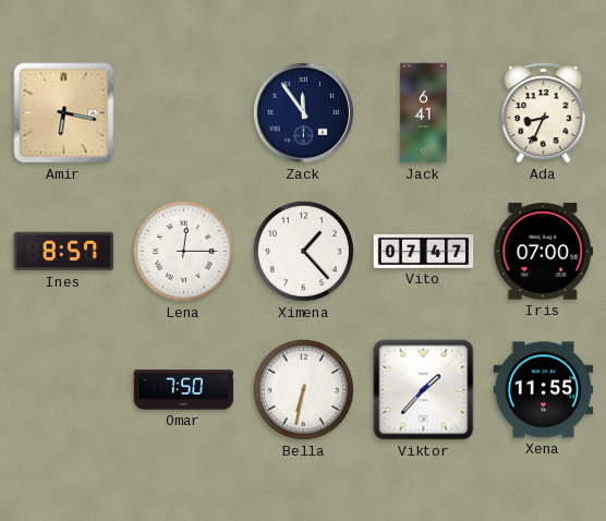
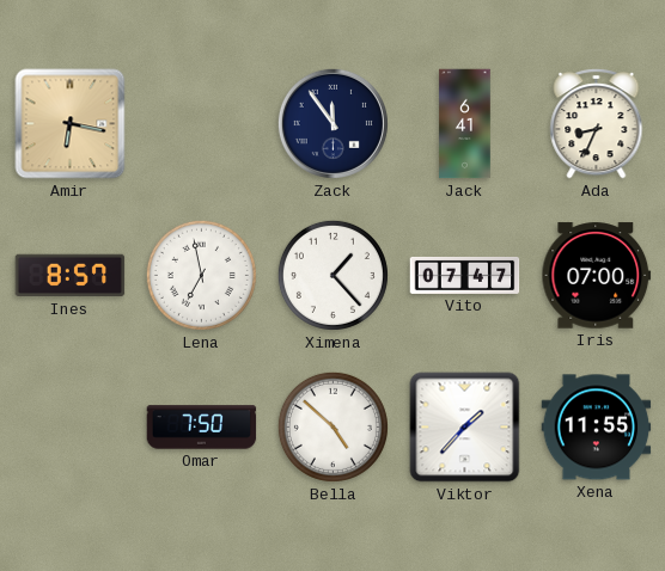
Lena: 12:15 -> 6:58 (201, 275)
Bella: 6:32 -> 4:52 (332, 426)
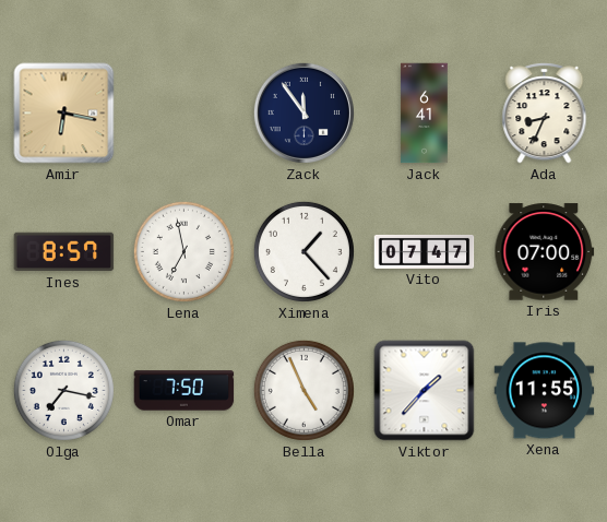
Olga: none -> 7:17 (63, 390)
Bella: 4:52 -> 4:56 (303, 390)
